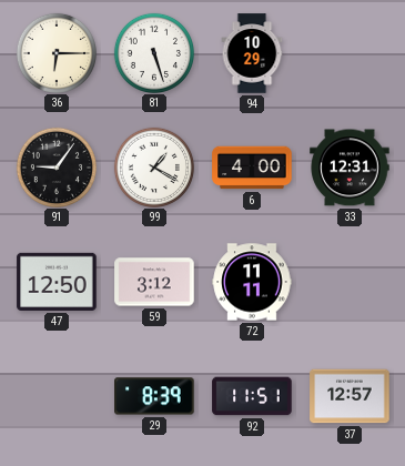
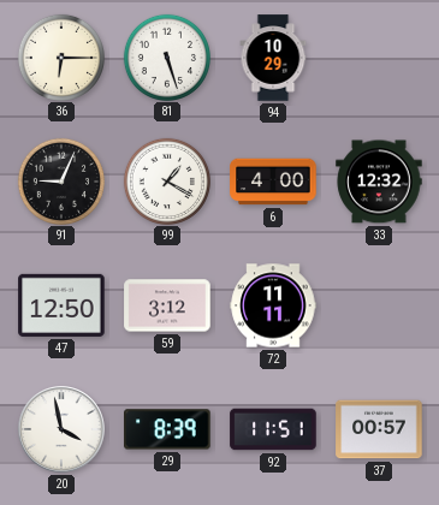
91: 9:06 -> 9:04 (60, 180)
33: 12:31 -> 12:32 (379, 182)
20: none -> 3:58 (61, 429)
37: 12:57 -> 00:57 (379, 429)
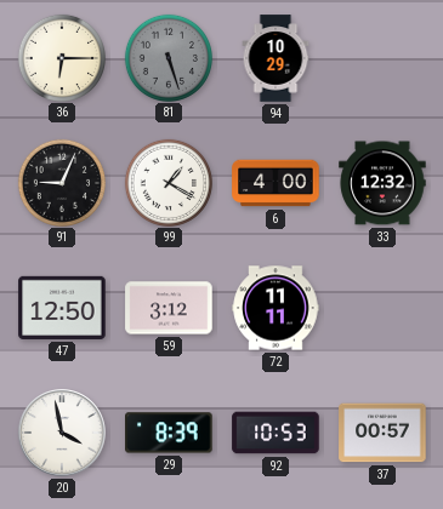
81 dial: white -> grey (167, 57)
92: 11:51 -> 10:53 (276, 433)
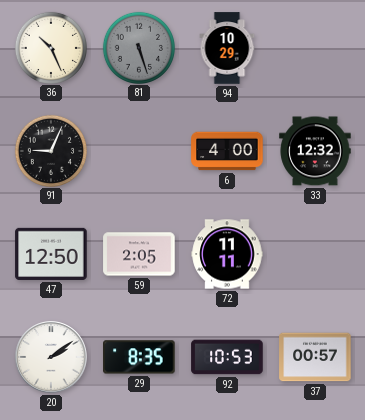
36: 6:15 -> 10:26 (50, 47)
99: 1:20 -> none (167, 182)
59: 3:12 -> 2:05 (139, 254)
20: 3:58 -> 2:09 (51, 357)
29: 8:39 -> 8:35 (139, 357)
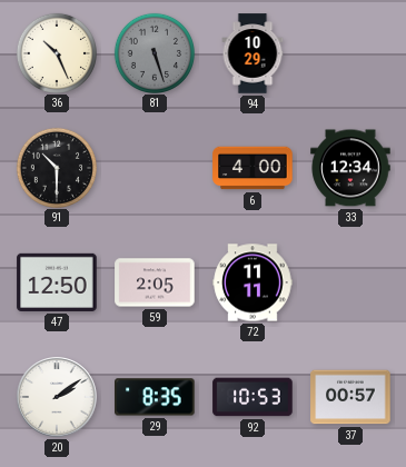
91: 9:04 -> 10:30 (56, 167)
33: 12:32 -> 12:34 (350, 168)
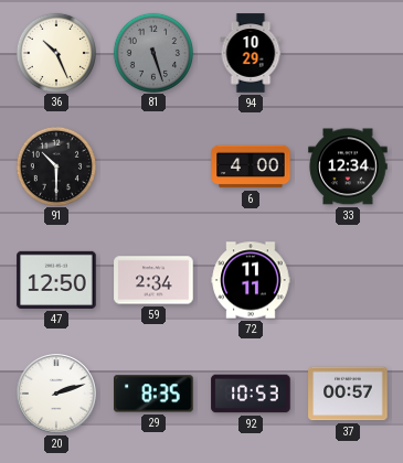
59: 2:05 -> 2:34 (153, 280)
20: 2:09 -> 2:12 (56, 394)
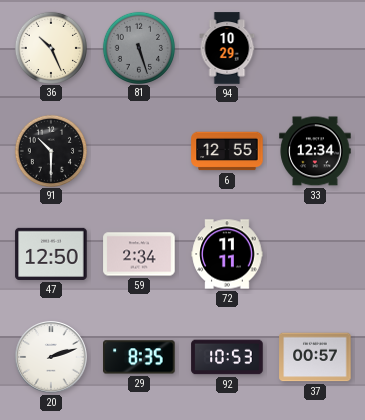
6: 4:00 -> 12:55 (227, 151)
